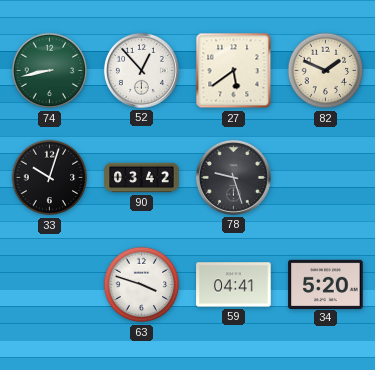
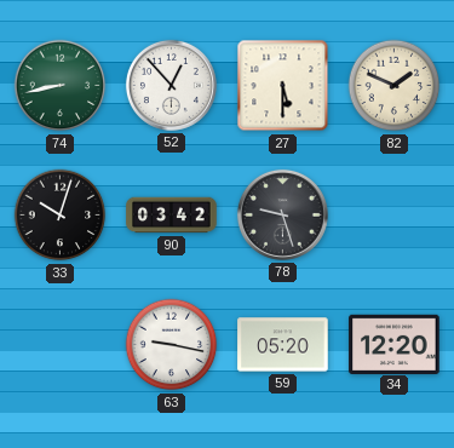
27: 5:39 -> 5:30 (283, 86)
63: 3:48 -> 9:17 (172, 345)
59: 04:41 -> 05:20 (283, 345)
34: 5:20 -> 12:20 (395, 344)
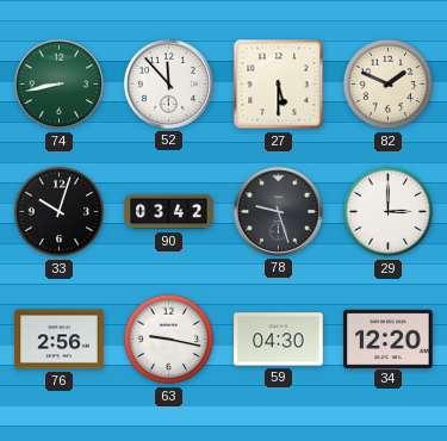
52: 12:53 -> 11:53 (168, 83)
29: none -> 3:00 (389, 212)
76: none -> 2:56 (60, 340)
59: 05:20 -> 04:30 (279, 340)
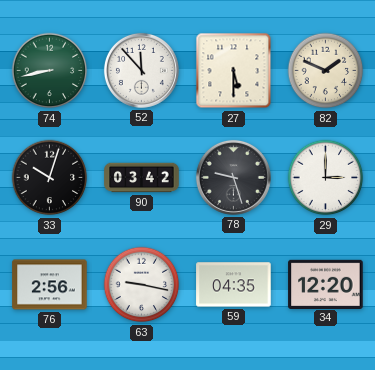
59: 04:30 -> 04:35 (234, 285)
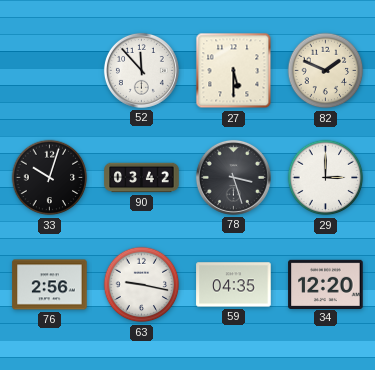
74: 8:43 -> none (50, 71)
78: 9:27 -> 3:27 (233, 177)
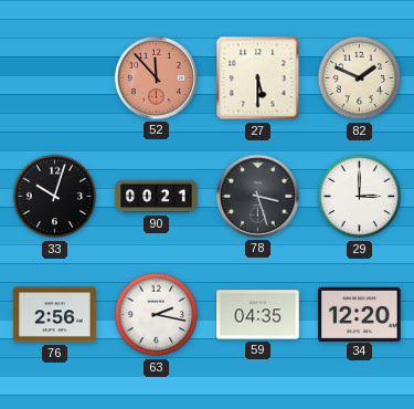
52 dial: white -> salmon (156, 77)
90: 03:42 -> 00:21 (157, 197)
63: 9:17 -> 2:17 (157, 315)
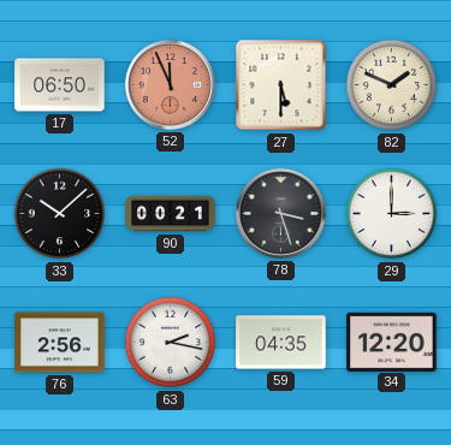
17: none -> 06:50 (60, 85)
52: 11:53 -> 11:56 (170, 84)
33: 10:03 -> 10:08 (60, 214)
